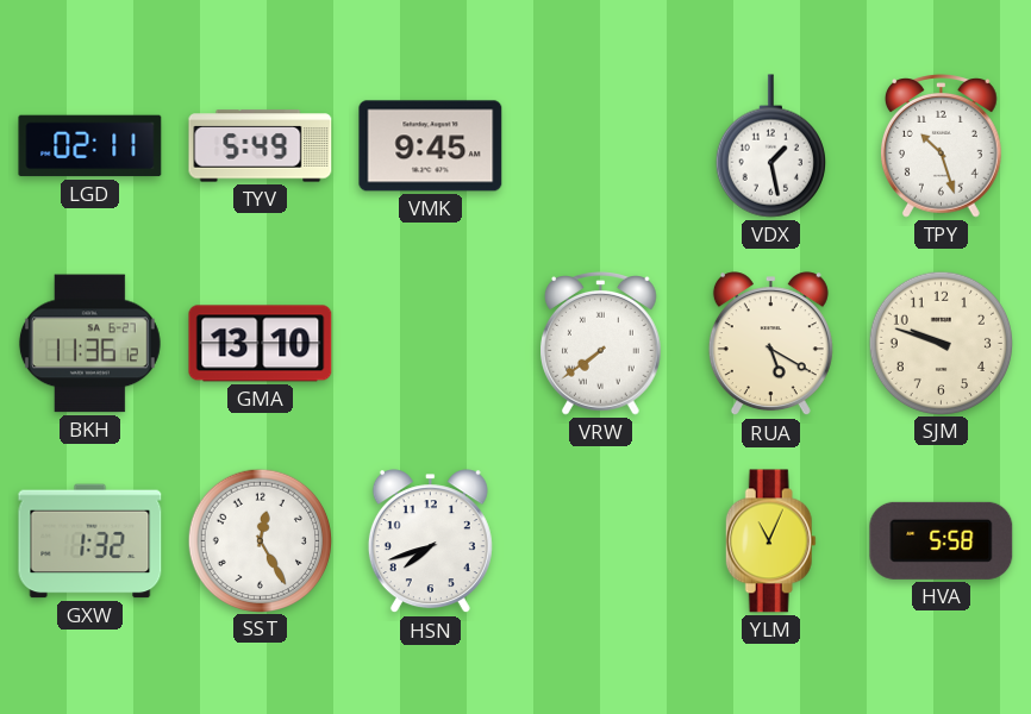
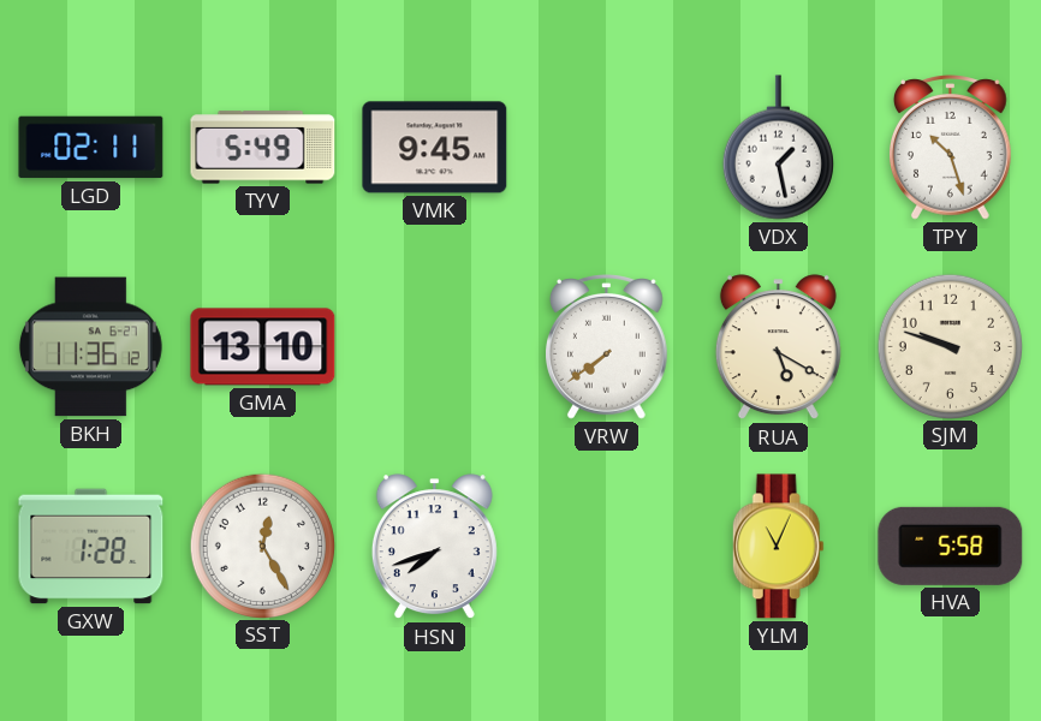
GXW: 1:32 -> 1:28 (91, 547)
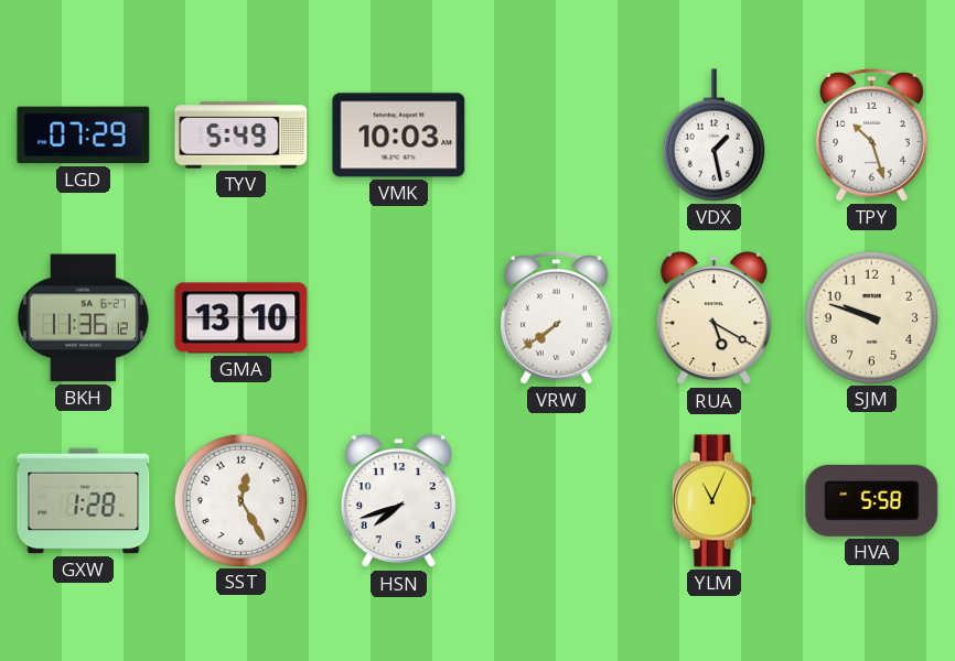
LGD: 02:11 -> 07:29 (84, 136)
VMK: 9:45 -> 10:03 (399, 136)
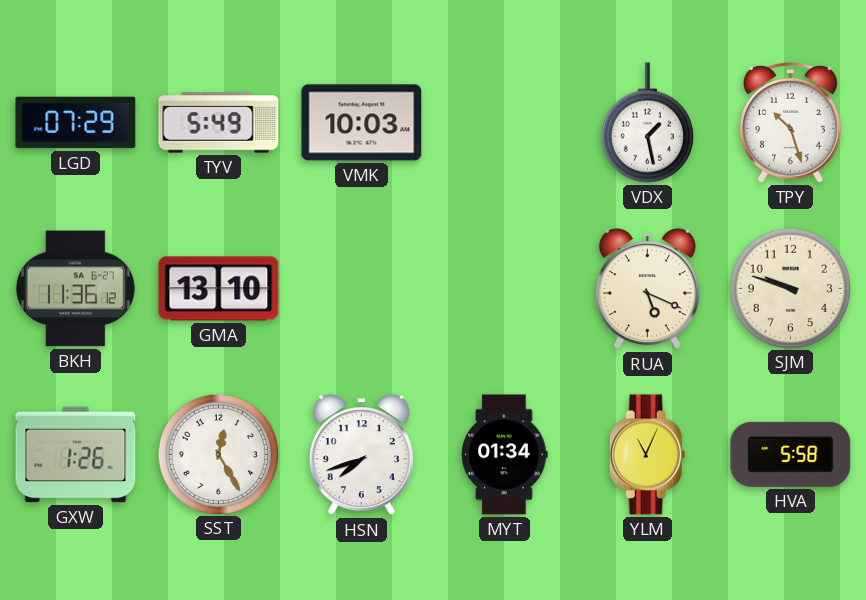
VRW: 7:39 -> none (557, 318)
RUA: 5:20 -> 5:19 (647, 289)
GXW: 1:28 -> 1:26 (76, 455)
MYT: none -> 01:34 (505, 455)
